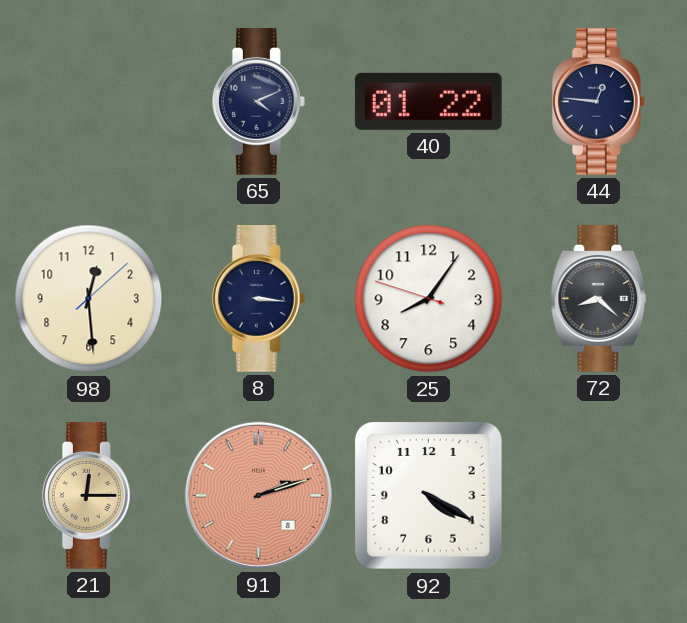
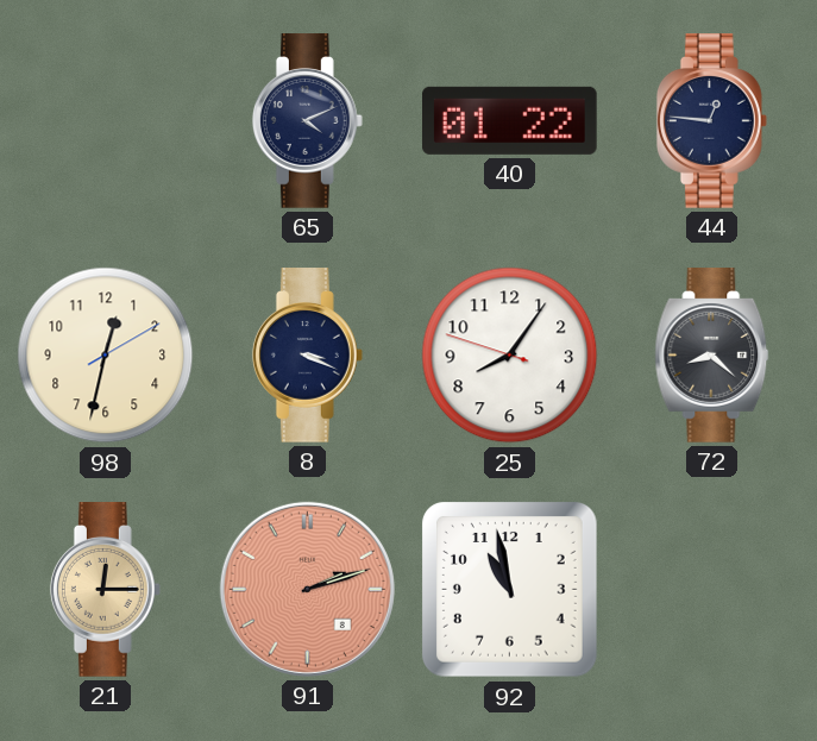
98: 12:29 -> 12:32 (106, 356)
8: 3:16 -> 3:19 (307, 356)
92: 4:20 -> 10:58 (510, 590)
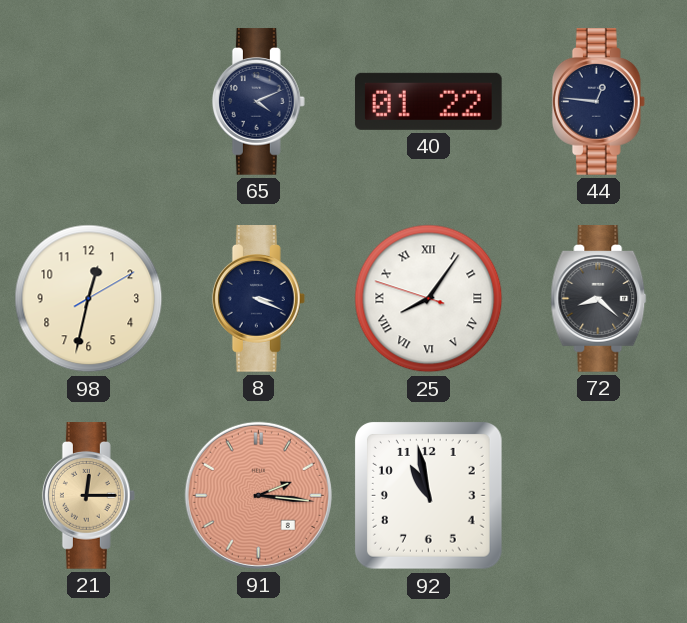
25 numerals: Arabic -> Roman (429, 299)
91: 2:12 -> 2:16 (258, 495)
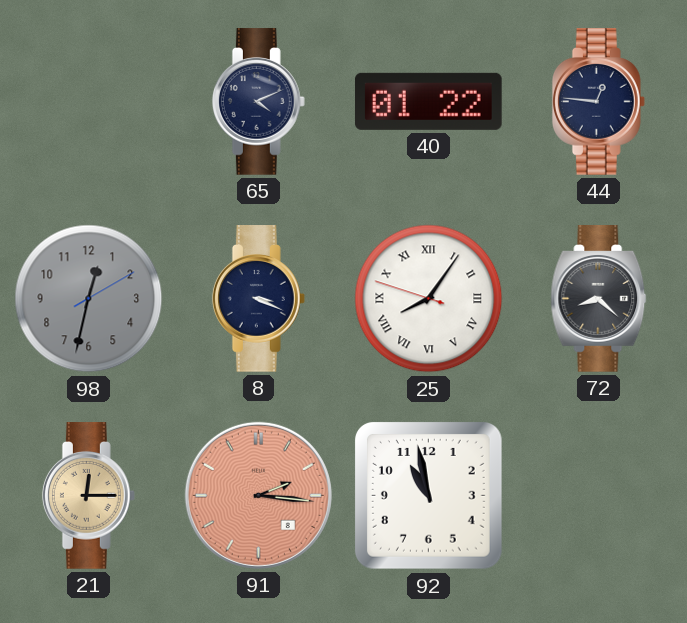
98 dial: cream -> grey (89, 299)
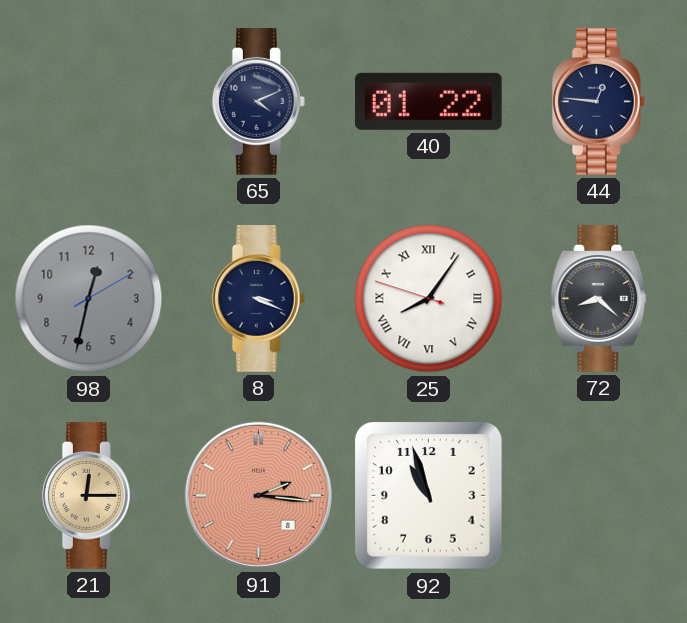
92: 10:58 -> 10:57 (429, 496)
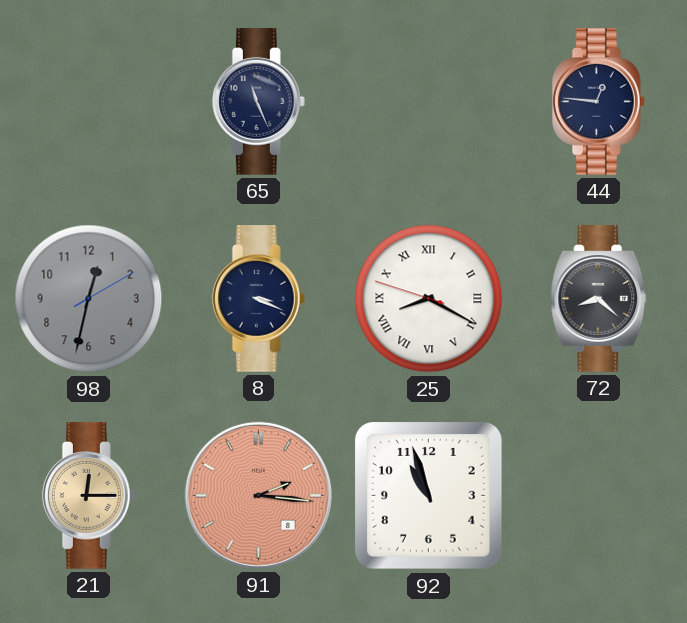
65: 4:11 -> 11:26 (258, 102)
40: 01:22 -> none (428, 101)
25: 8:05 -> 8:19 (429, 299)
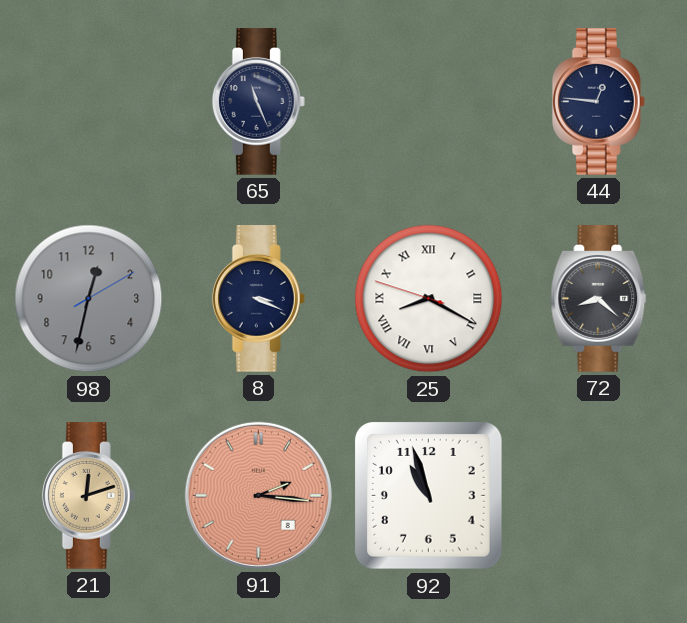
21: 12:15 -> 12:12 (88, 496)
